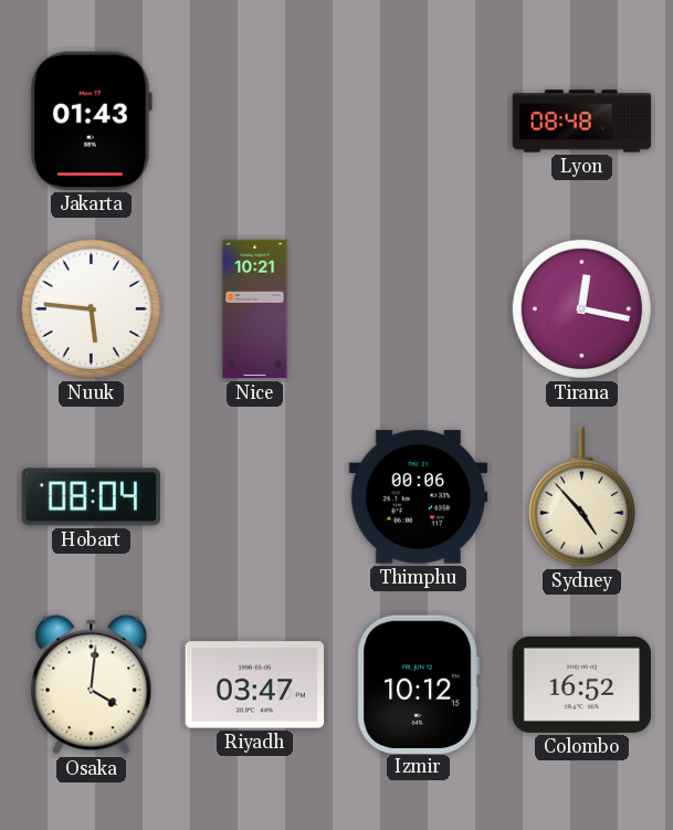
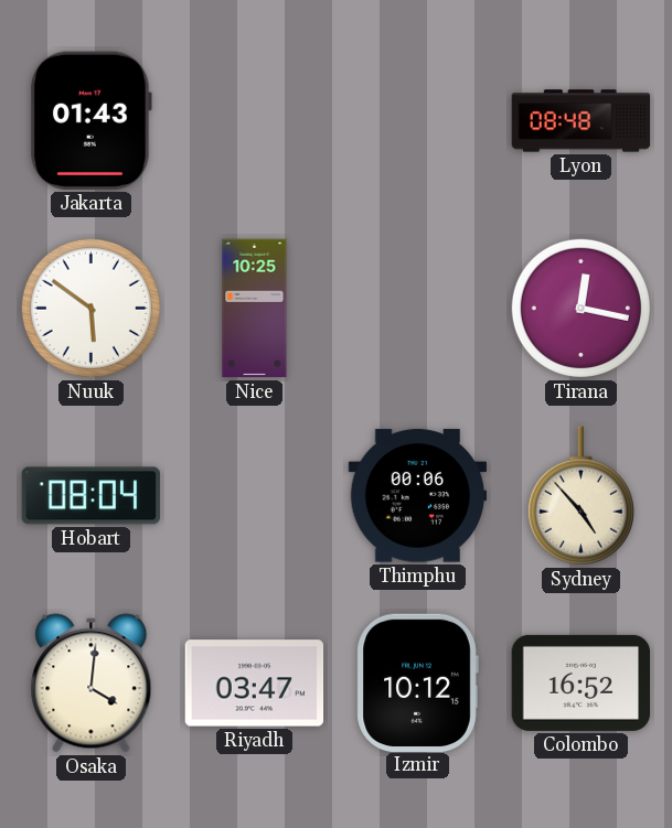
Nuuk: 5:46 -> 5:51 (90, 308)
Nice: 10:21 -> 10:25 (255, 309)
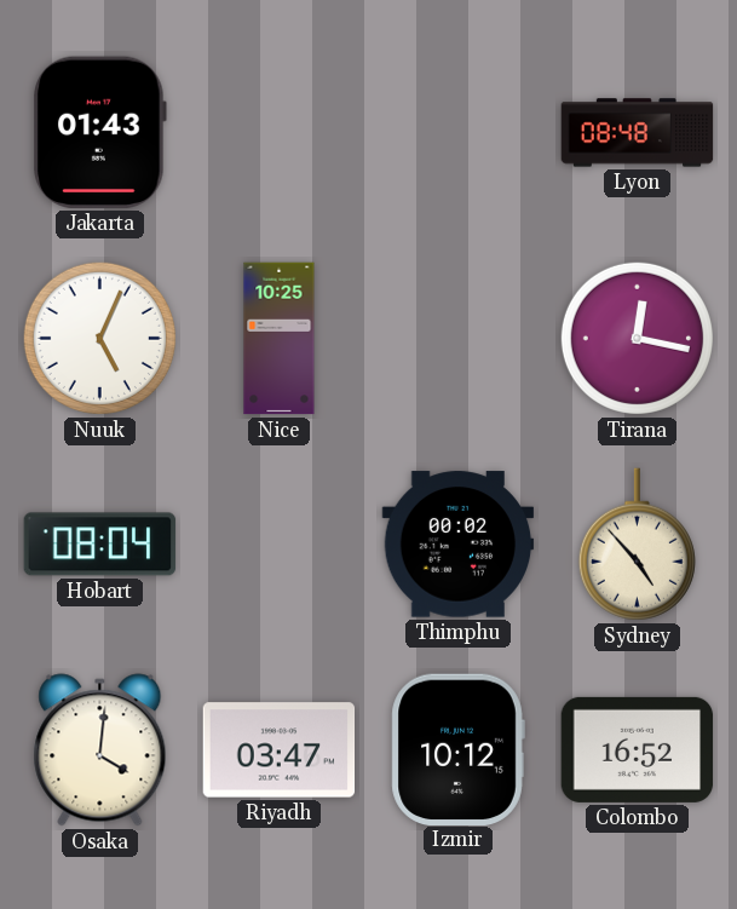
Nuuk: 5:51 -> 5:04 (99, 338)
Thimphu: 00:06 -> 00:02 (459, 545)
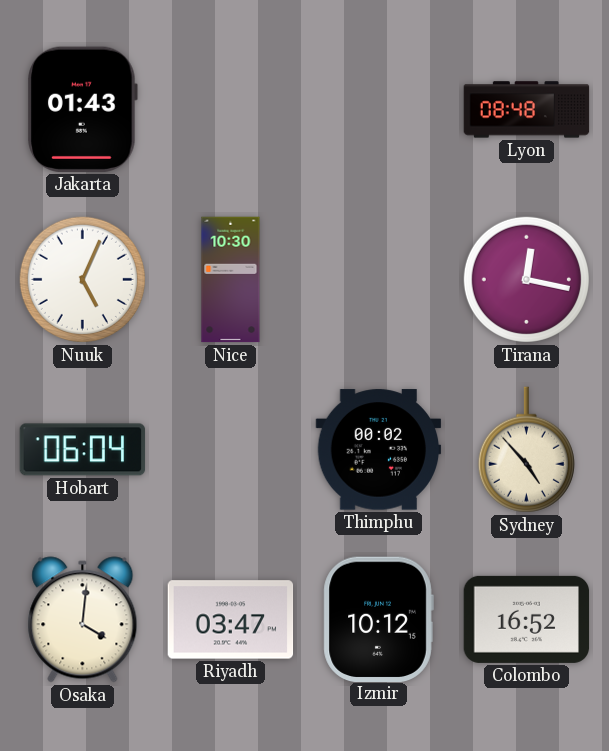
Nice: 10:25 -> 10:30 (231, 280)
Hobart: 08:04 -> 06:04 (83, 450)
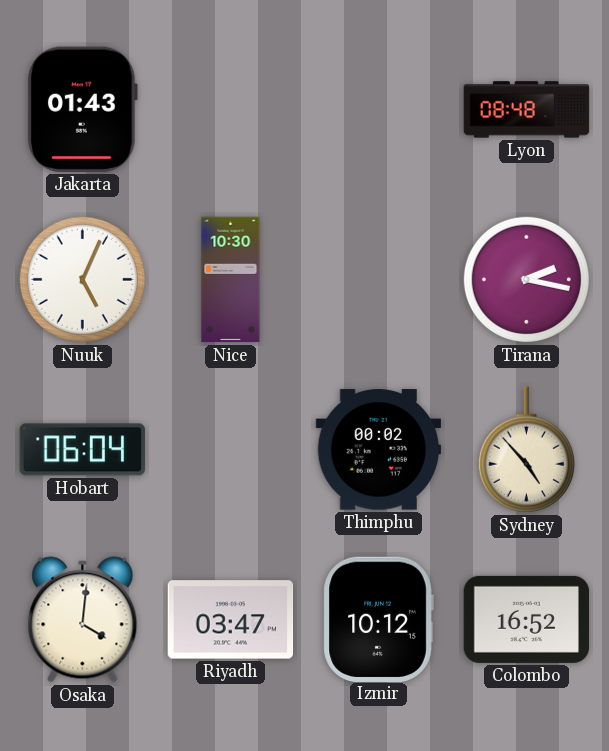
Tirana: 12:17 -> 2:17 (526, 279)
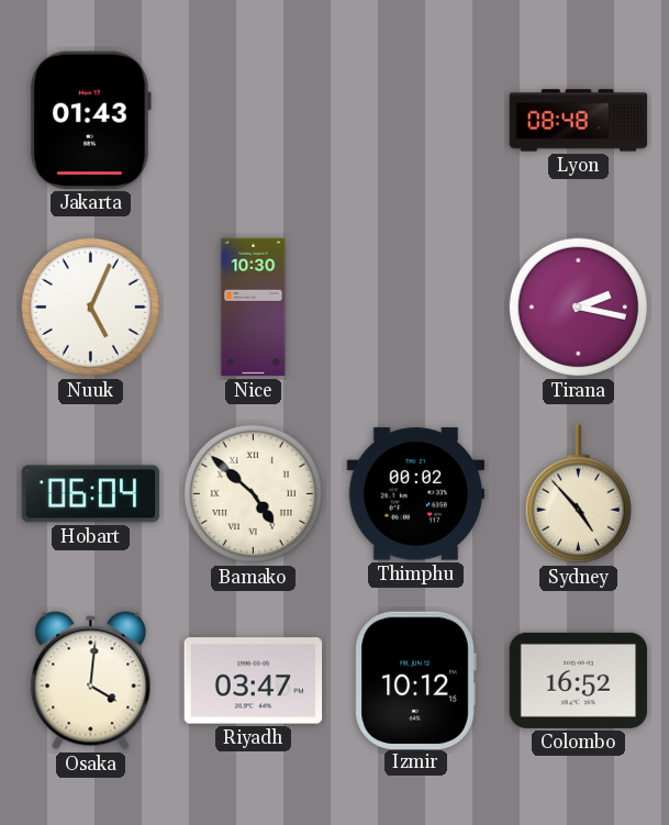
Bamako: none -> 4:52 (253, 493)
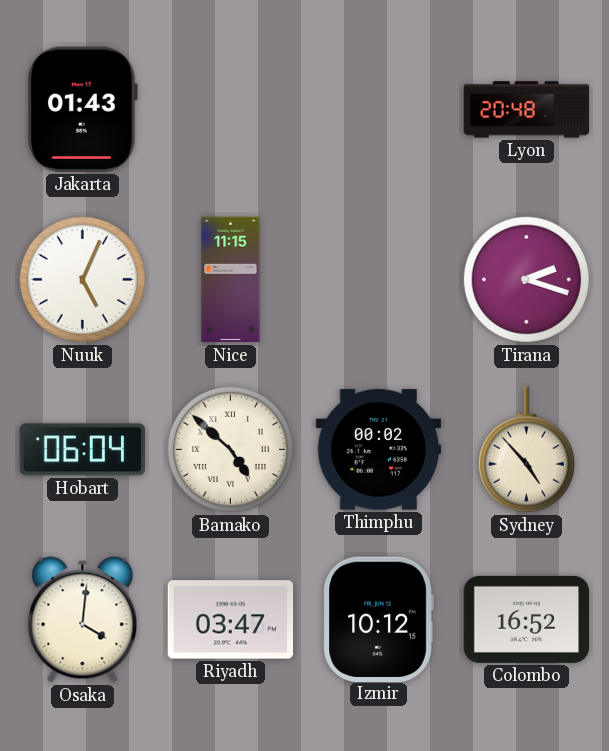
Lyon: 08:48 -> 20:48 (527, 110)
Nice: 10:30 -> 11:15 (231, 280)
Tirana: 2:17 -> 2:18 (526, 279)
